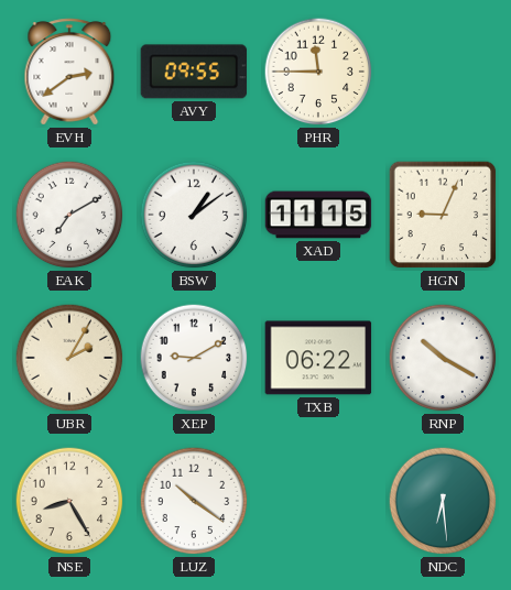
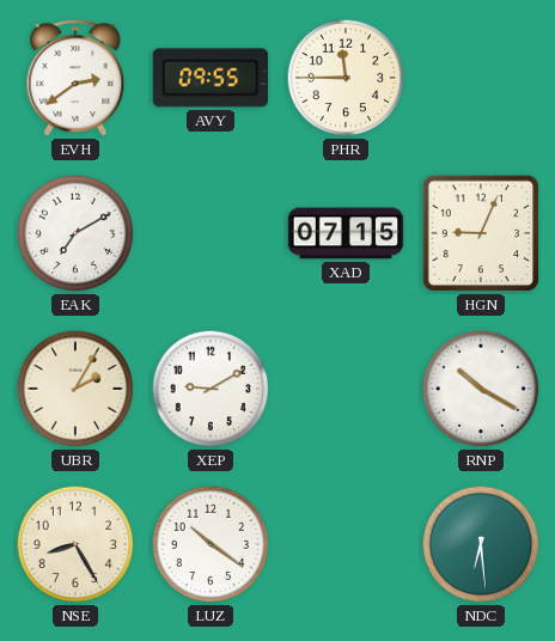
BSW: 1:09 -> none (194, 215)
XAD: 11:15 -> 07:15 (346, 233)
TXB: 06:22 -> none (318, 358)
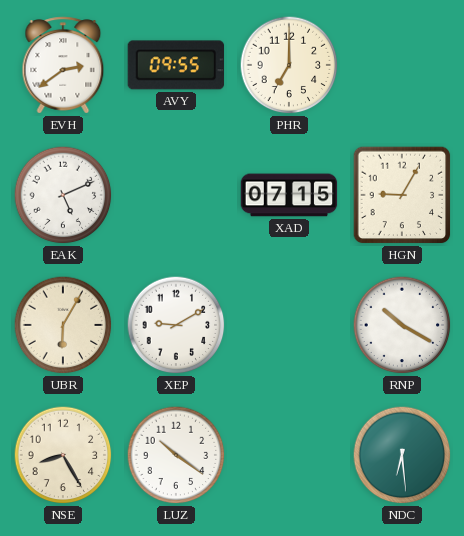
PHR: 11:45 -> 7:00 (289, 65)
EAK: 7:10 -> 5:11 (63, 195)
HGN: 9:04 -> 9:05 (402, 195)
UBR: 2:05 -> 6:05 (63, 325)
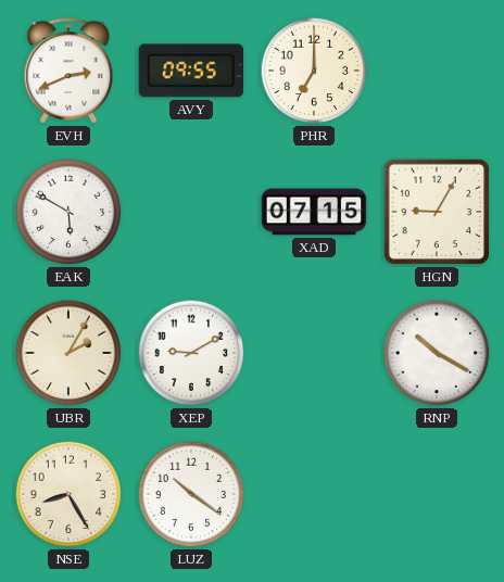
EVH: 2:39 -> 2:41 (68, 71)
EAK: 5:11 -> 5:50 (68, 212)
UBR: 6:05 -> 2:05 (68, 353)
NDC: 6:29 -> none (402, 455)
